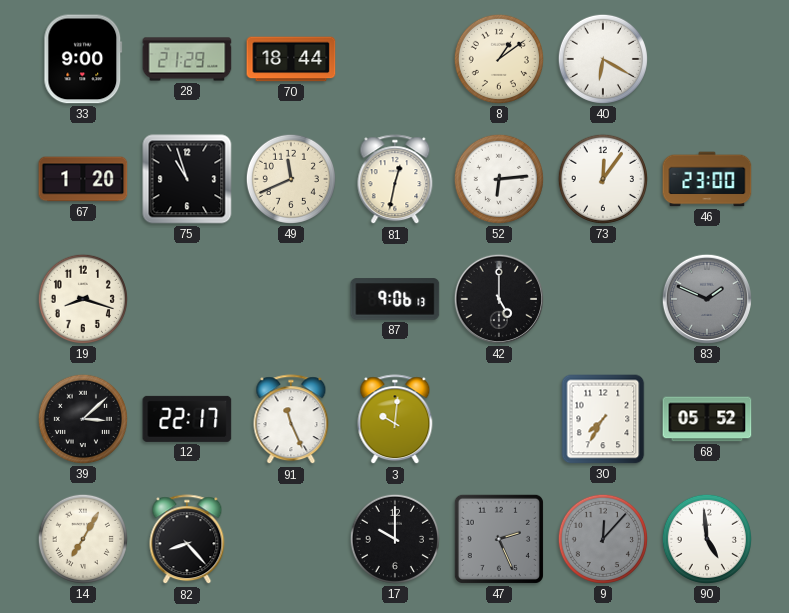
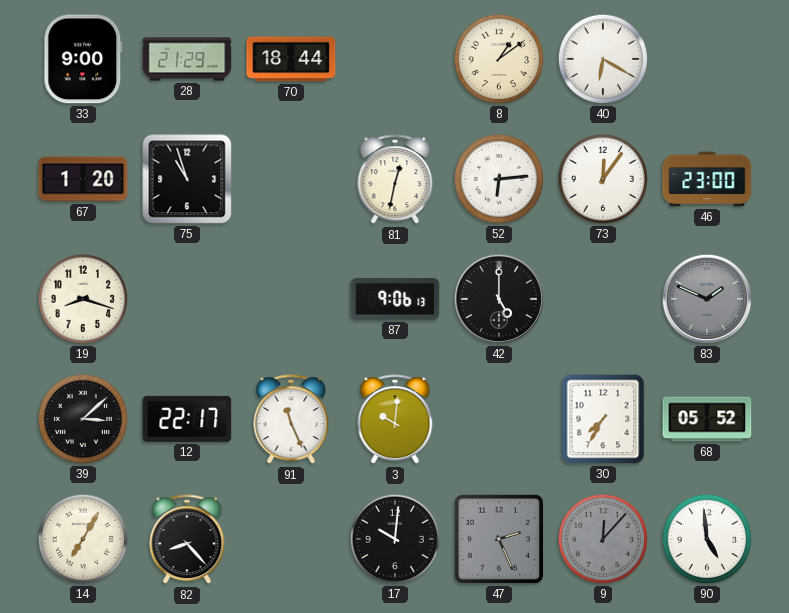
49: 11:41 -> none (291, 179)
17: 10:00 -> 10:01 (395, 539)
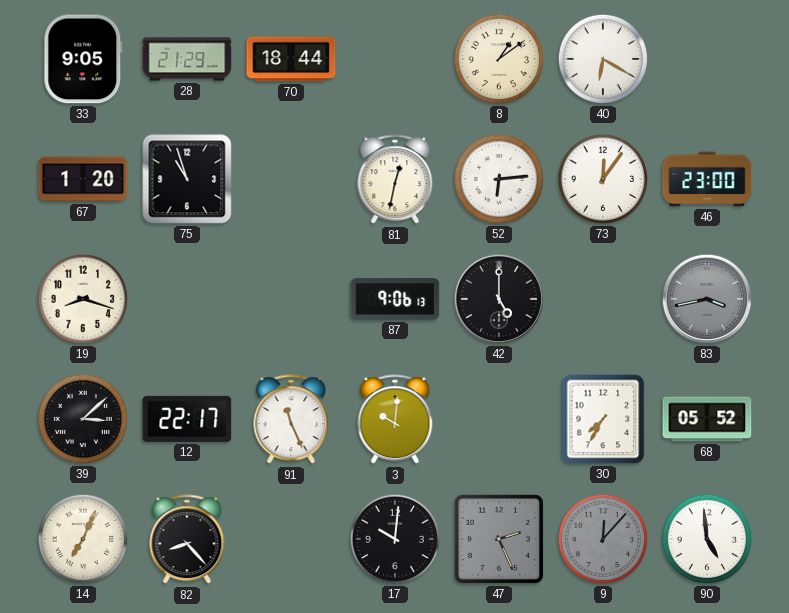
33: 9:00 -> 9:05 (83, 59)
83: 1:49 -> 3:43 (707, 299)
14: 7:05 -> 7:04 (83, 539)
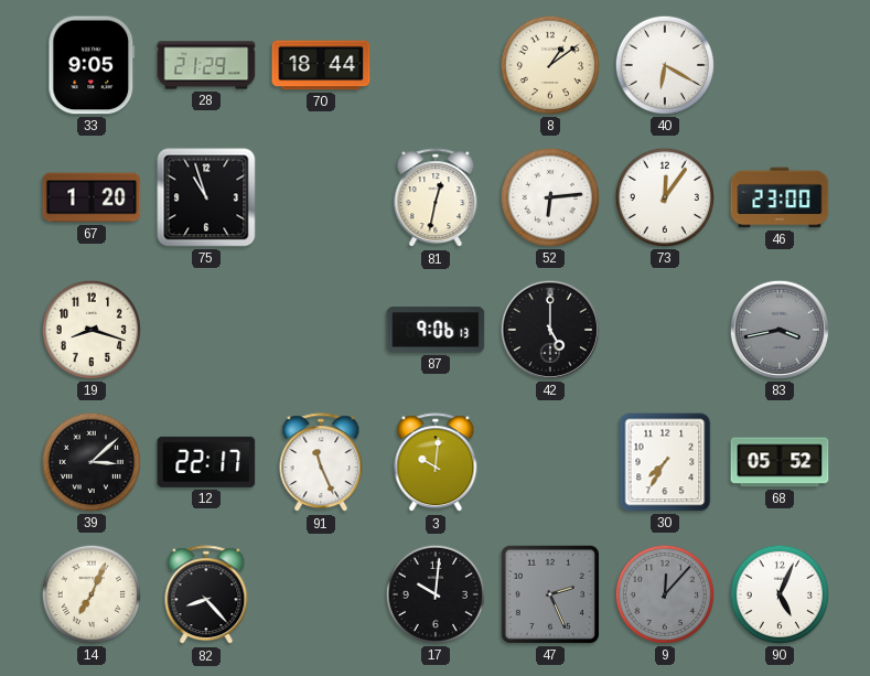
90: 4:59 -> 5:04 (780, 594)
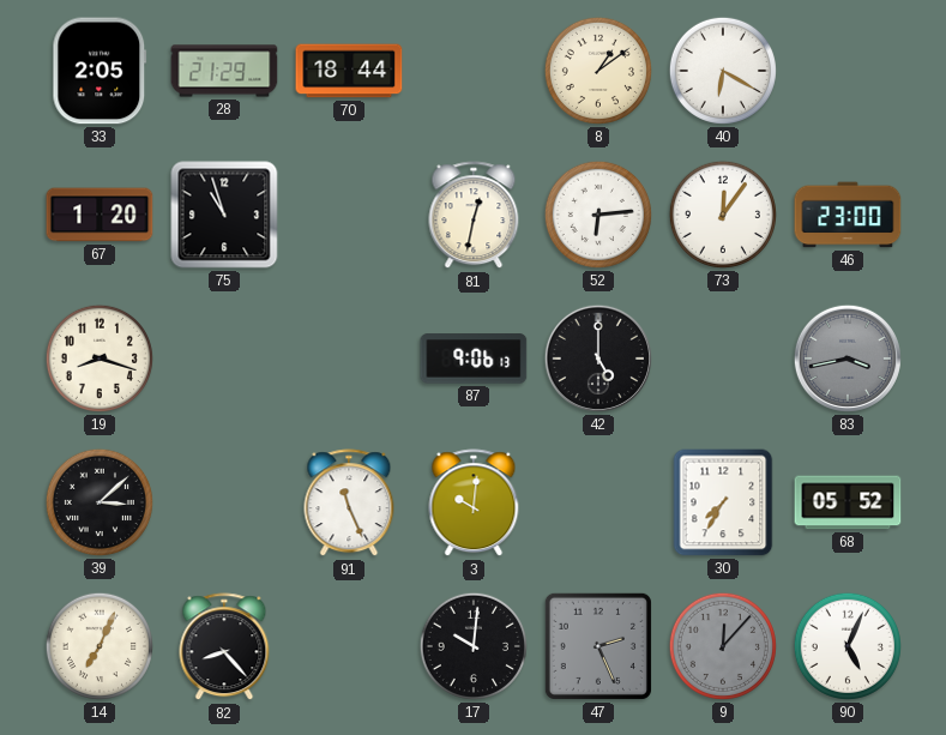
33: 9:05 -> 2:05 (100, 71)
12: 22:17 -> none (206, 462)
